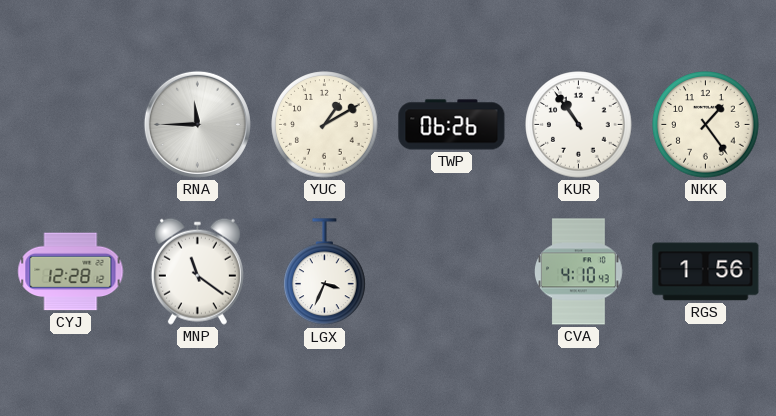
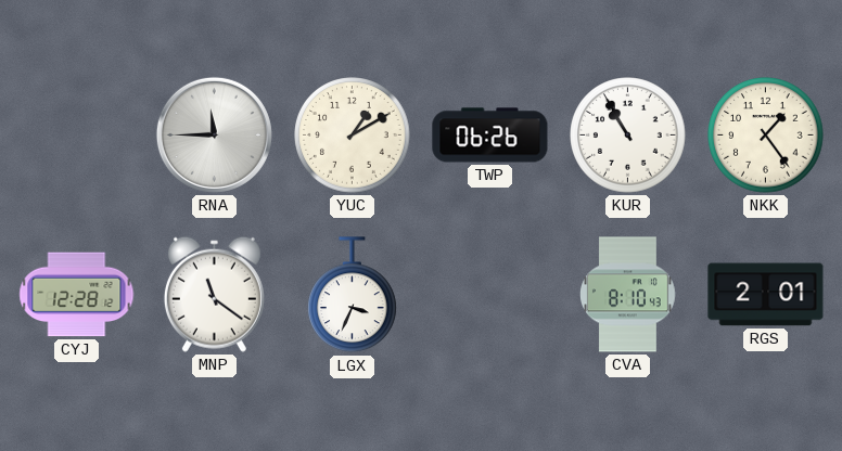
KUR: 10:54 -> 10:55 (628, 136)
CVA: 4:10 -> 8:10 (628, 295)
RGS: 1:56 -> 2:01 (766, 295)
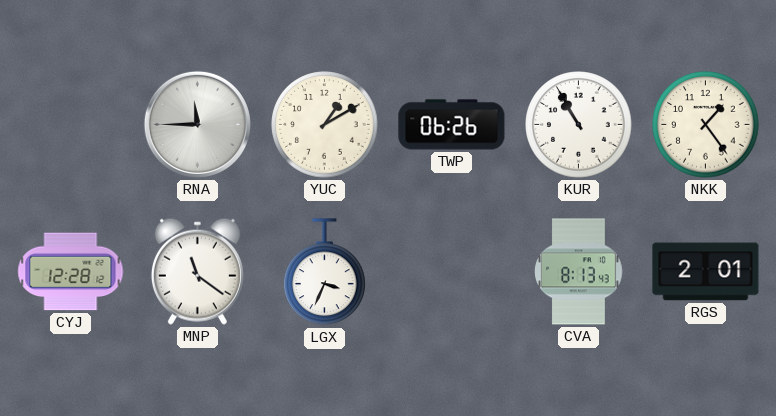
CVA: 8:10 -> 8:13 (579, 272)
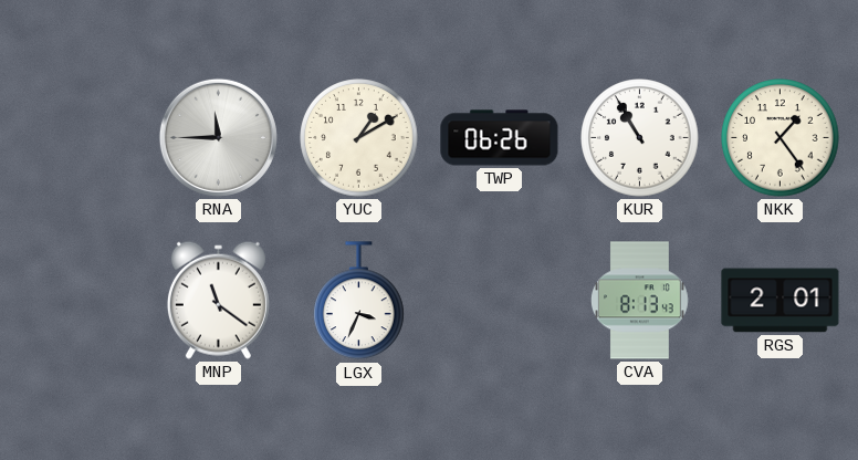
CYJ: 12:28 -> none (71, 272)
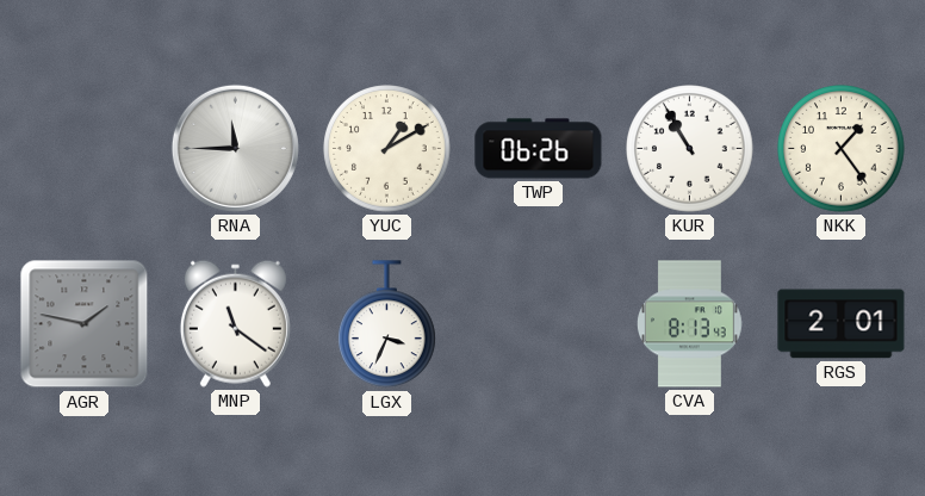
AGR: none -> 1:47 (85, 324)
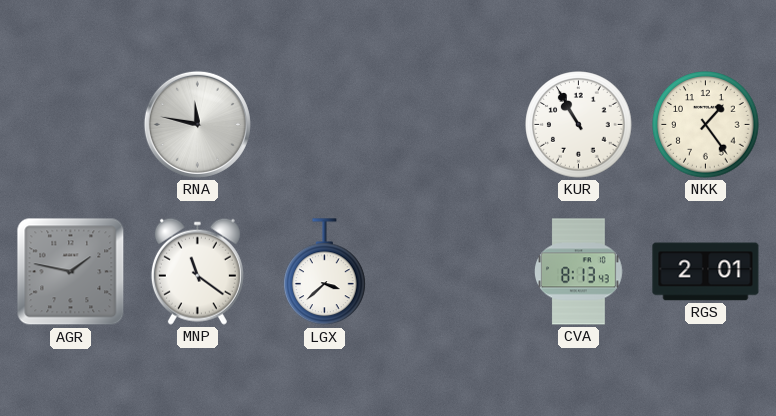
RNA: 11:45 -> 11:47 (197, 124)
YUC: 1:10 -> none (387, 149)
TWP: 06:26 -> none (539, 149)
LGX: 3:34 -> 3:38 (325, 272)
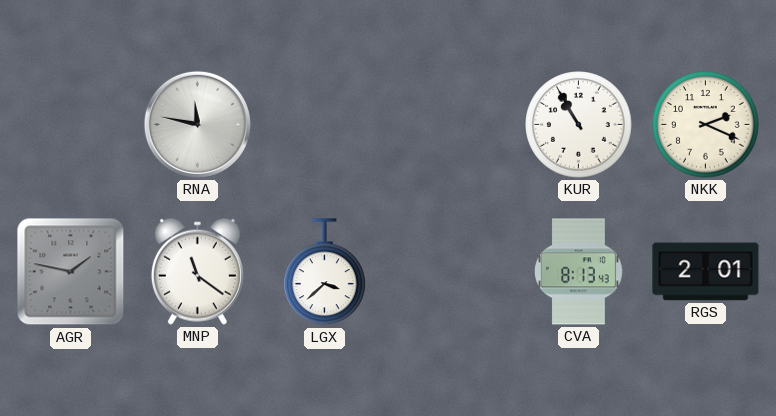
NKK: 1:24 -> 2:19 (706, 125)
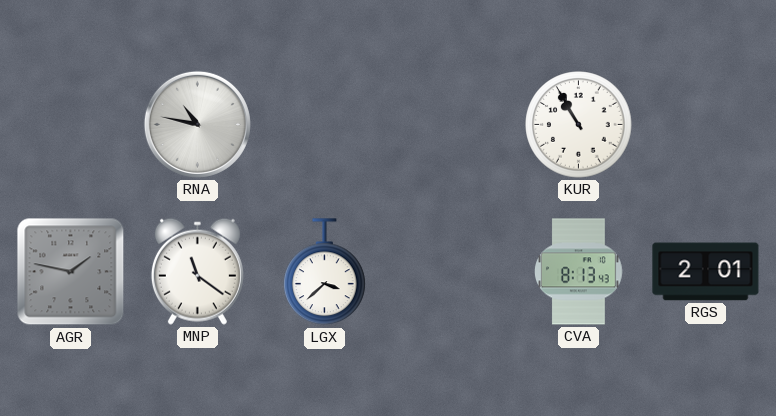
RNA: 11:47 -> 10:47 (197, 124)
NKK: 2:19 -> none (706, 125)
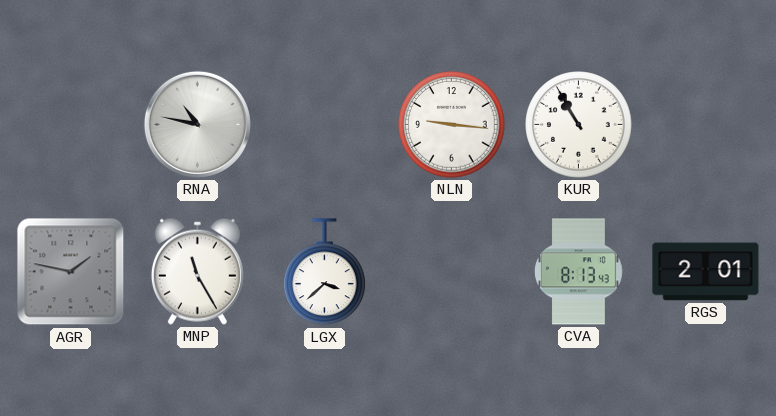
NLN: none -> 9:16 (452, 125)
MNP: 11:21 -> 11:25 (197, 271)
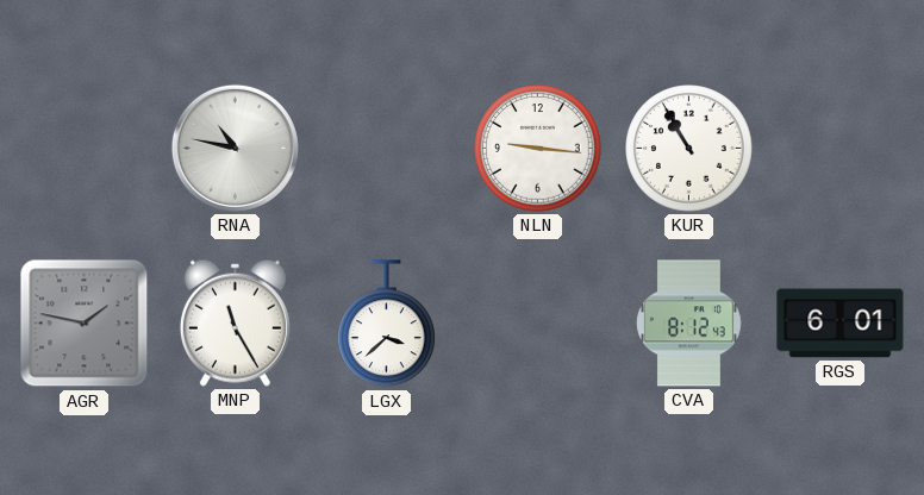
CVA: 8:13 -> 8:12 (689, 324)
RGS: 2:01 -> 6:01 (841, 324)
